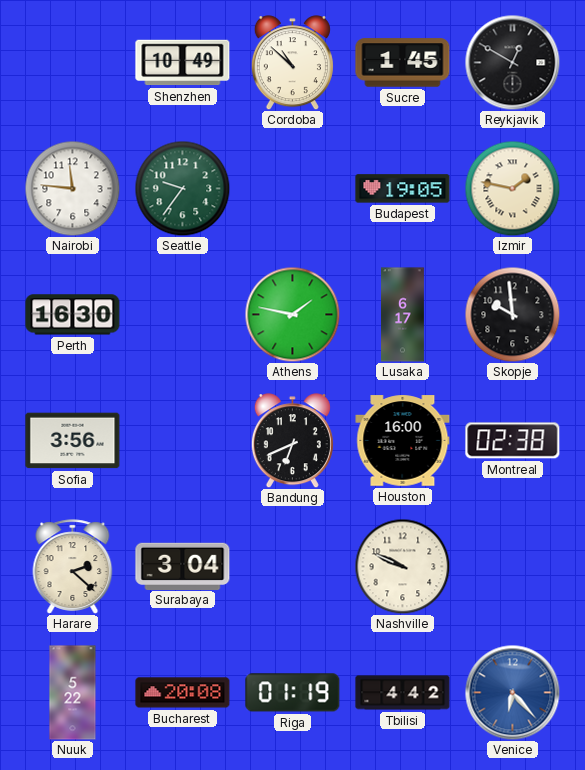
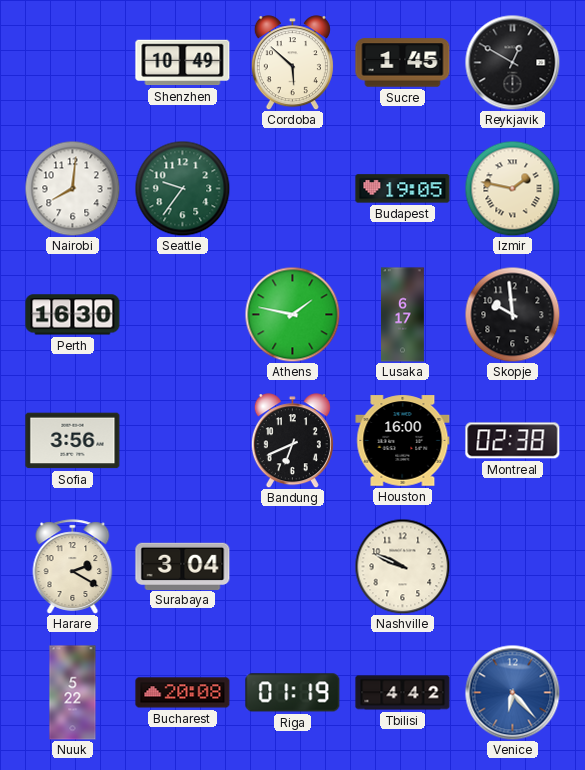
Cordoba: 10:52 -> 5:52 (292, 63)
Nairobi: 11:46 -> 8:01 (72, 188)
Harare: 2:22 -> 2:20 (73, 567)
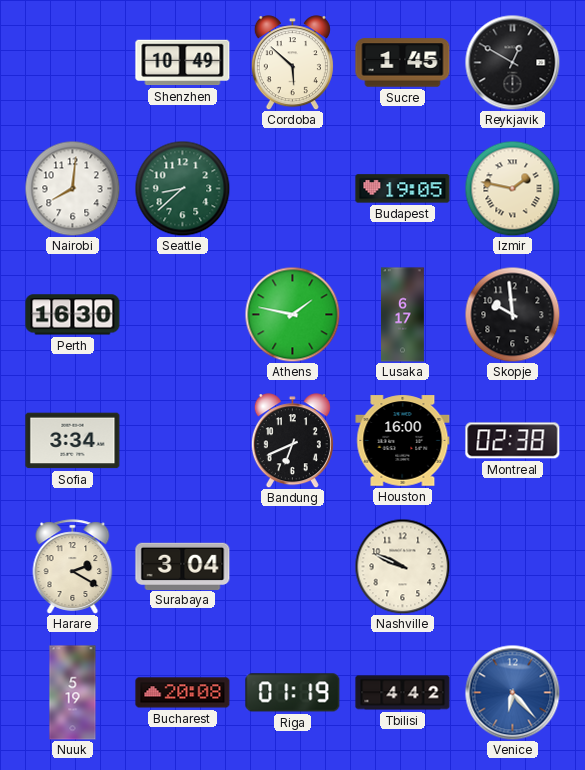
Seattle: 9:36 -> 8:38 (182, 188)
Sofia: 3:56 -> 3:34 (73, 441)
Nuuk: 5:22 -> 5:19 (73, 693)
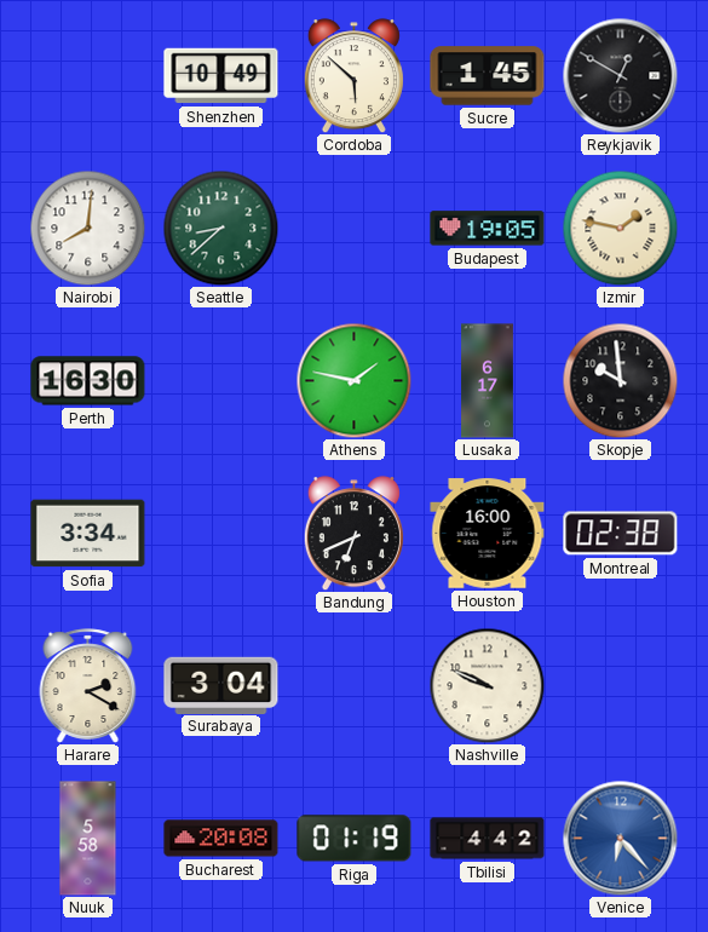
Nuuk: 5:19 -> 5:58 (88, 839)
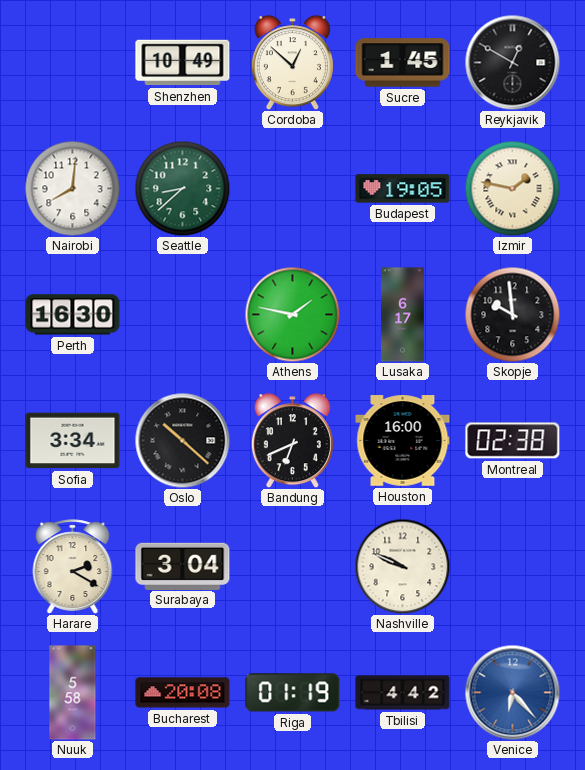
Cordoba: 5:52 -> 12:52 (292, 63)
Oslo: none -> 10:22 (182, 440)
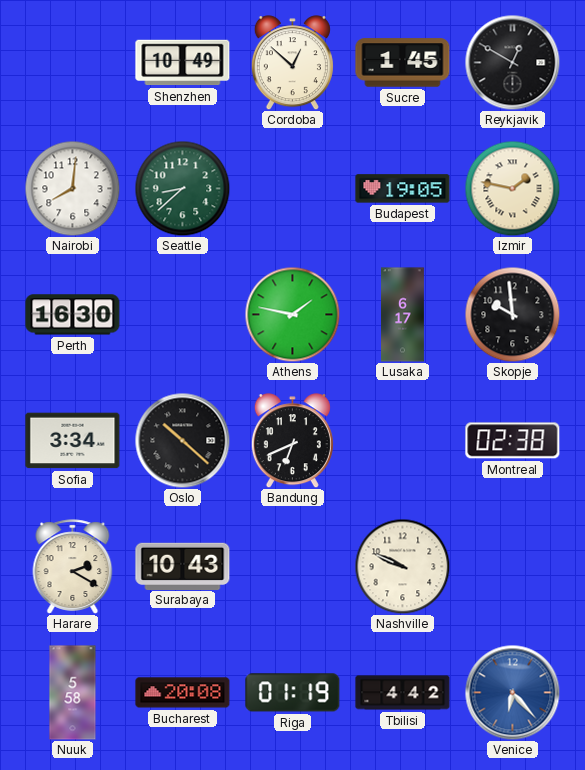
Houston: 16:00 -> none (403, 441)
Surabaya: 3:04 -> 10:43 (183, 566)
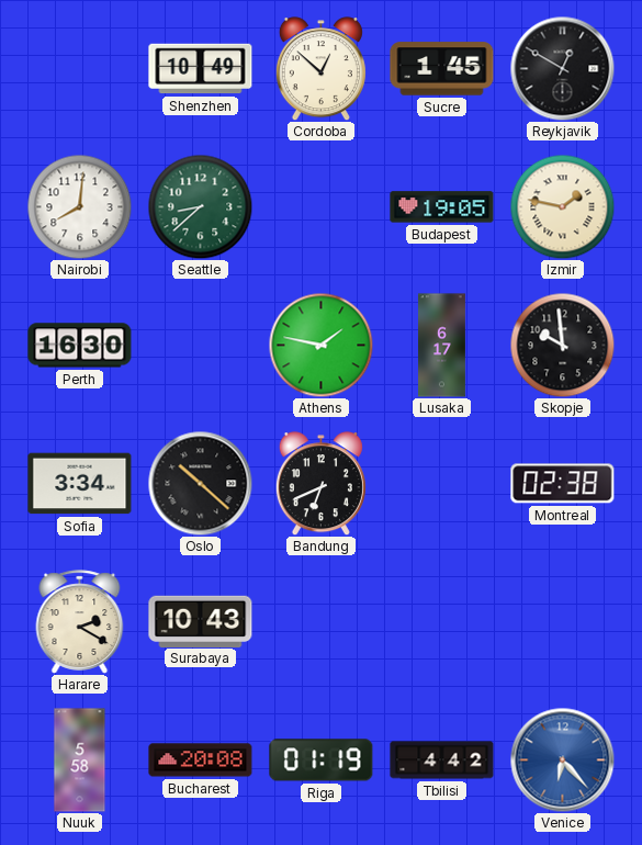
Nashville: 9:49 -> none (402, 566)
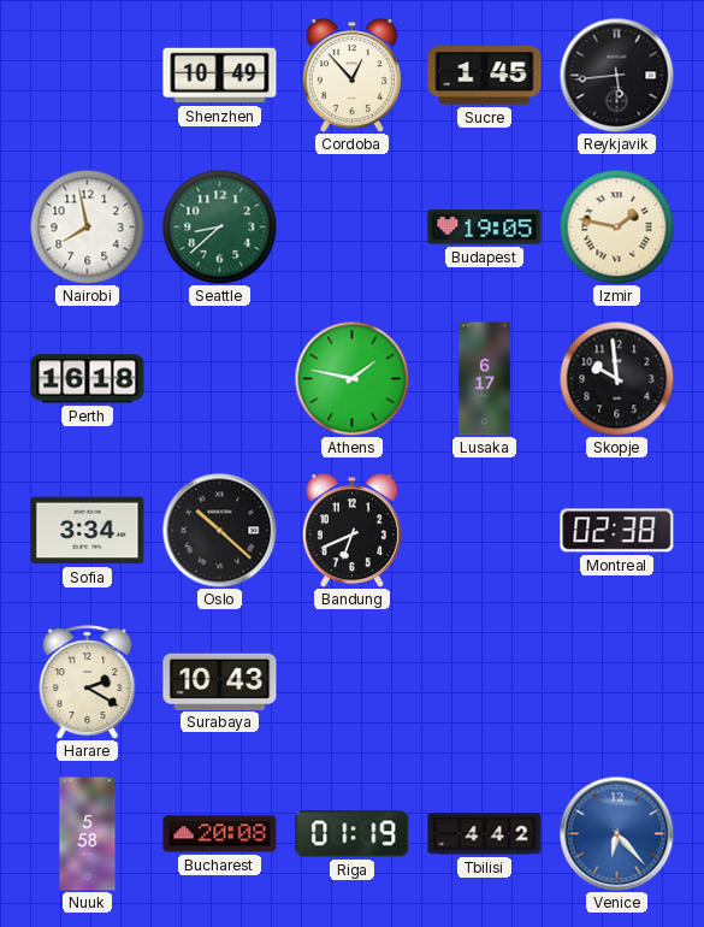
Cordoba: 12:52 -> 12:53 (351, 76)
Reykjavik: 12:50 -> 5:44 (616, 75)
Nairobi: 8:01 -> 7:58 (87, 226)
Perth: 16:30 -> 16:18 (88, 379)
